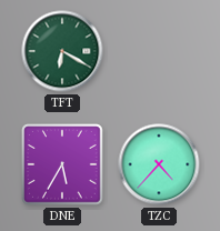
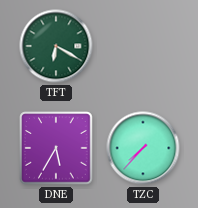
TZC: 4:37 -> 7:37 (143, 148)
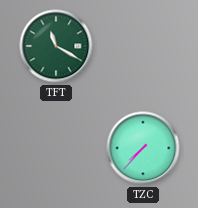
TFT: 6:20 -> 11:20 (56, 46)
DNE: 5:35 -> none (56, 148)
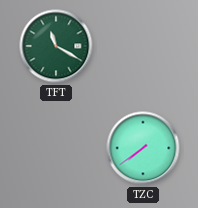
TZC: 7:37 -> 7:39 (143, 148)
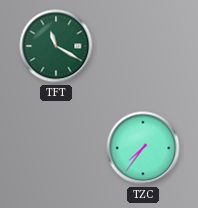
TZC: 7:39 -> 7:36 (143, 148)
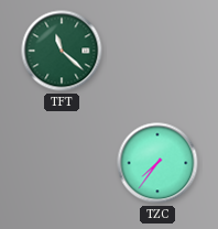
TFT: 11:20 -> 11:22 (62, 51)
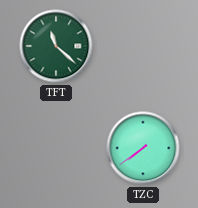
TZC: 7:36 -> 7:39 (143, 148)
